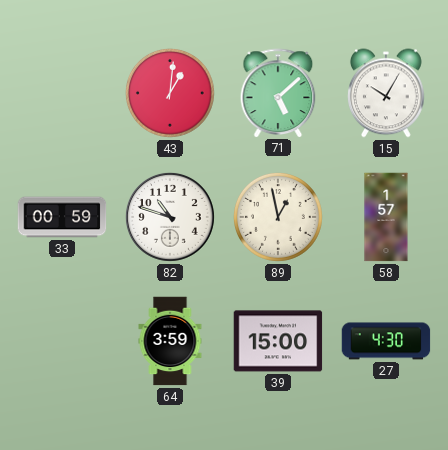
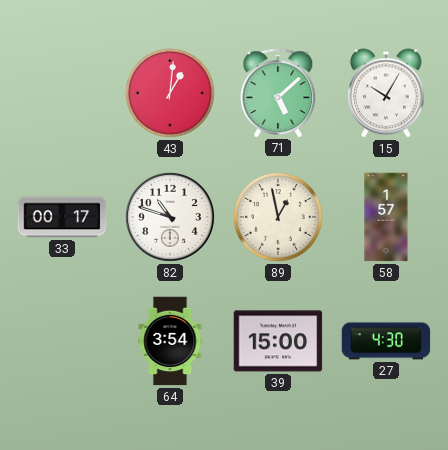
33: 00:59 -> 00:17 (62, 217)
64: 3:59 -> 3:54 (170, 341)
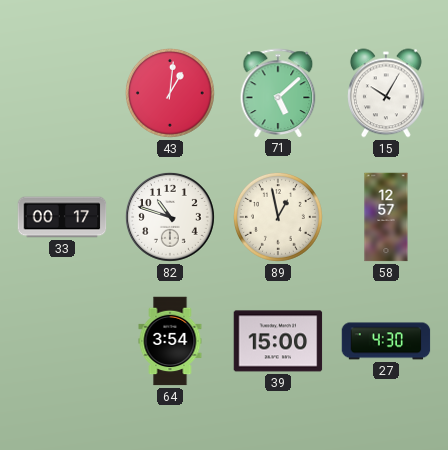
58: 1:57 -> 12:57 (386, 217)
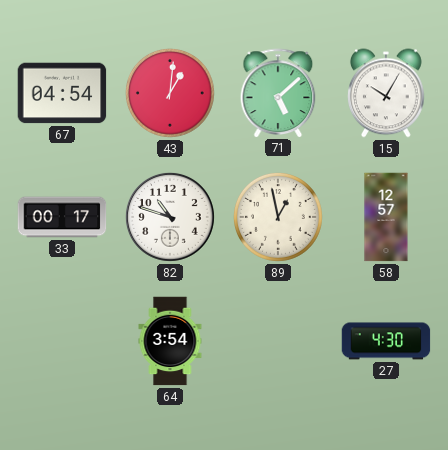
67: none -> 04:54 (62, 93)
39: 15:00 -> none (278, 341)
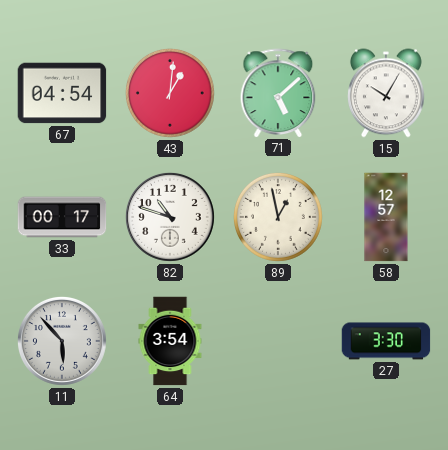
11: none -> 5:53 (62, 341)
27: 4:30 -> 3:30 (386, 341)
